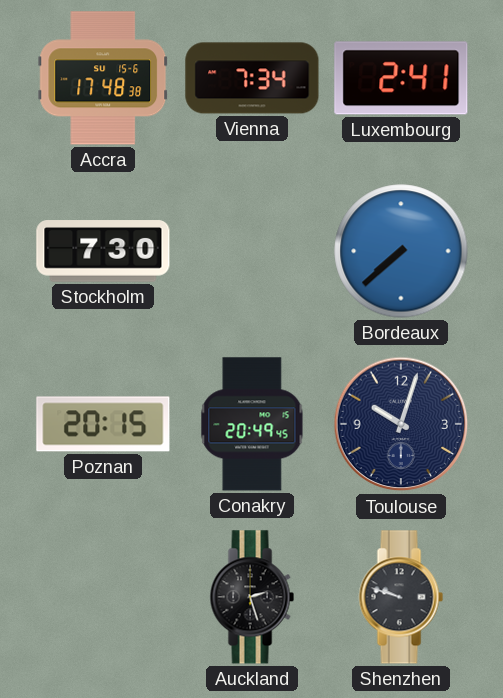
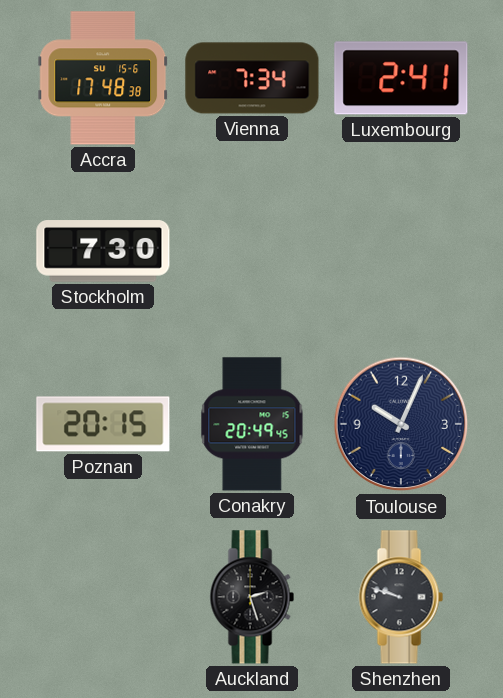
Bordeaux: 7:38 -> none (401, 251)
Toulouse: 10:03 -> 10:04 (401, 424)
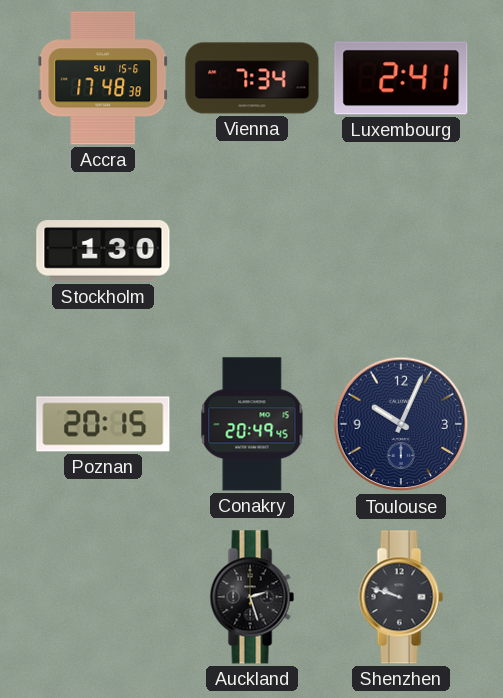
Stockholm: 7:30 -> 1:30 (103, 251)
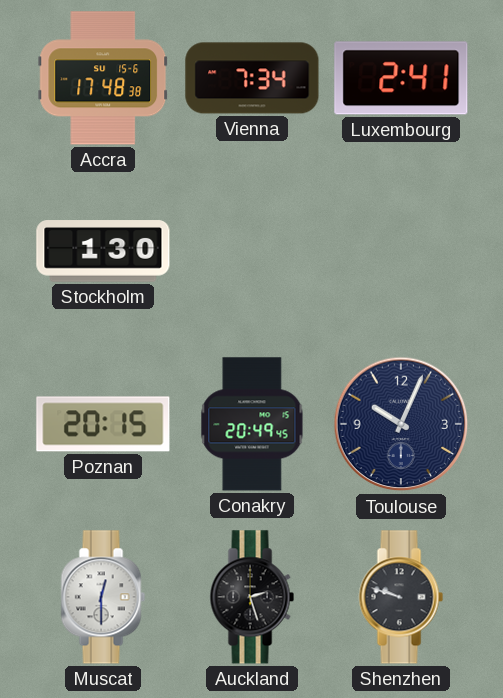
Muscat: none -> 12:30 (103, 597)
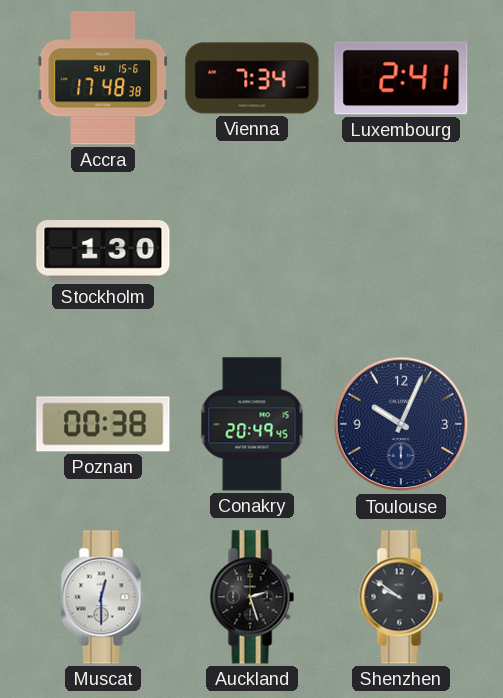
Poznan: 20:15 -> 00:38 (103, 424)
Shenzhen: 9:48 -> 9:51 (401, 597)
